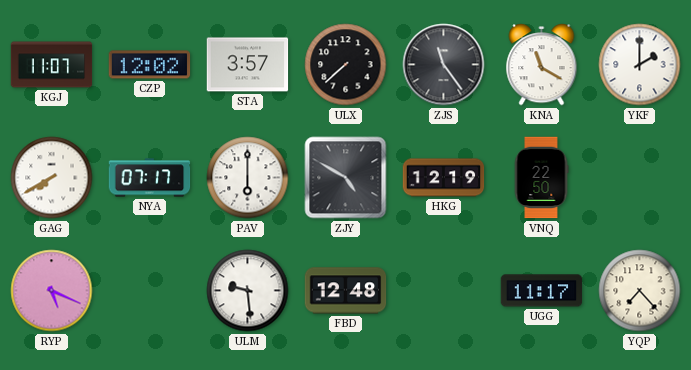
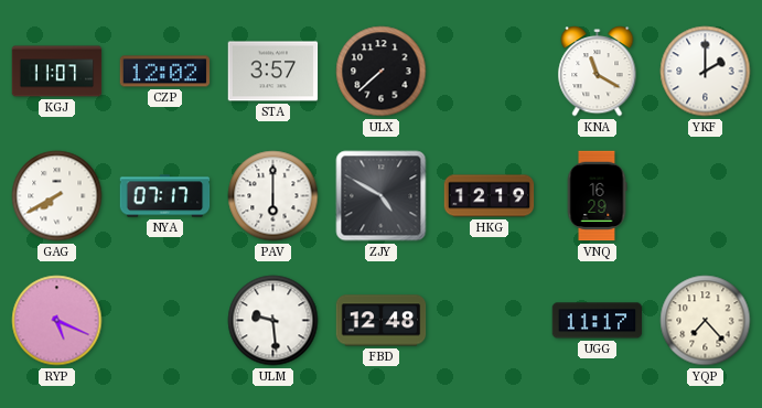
ZJS: 11:24 -> none (444, 65)
VNQ: 22:50 -> 16:29 (597, 196)
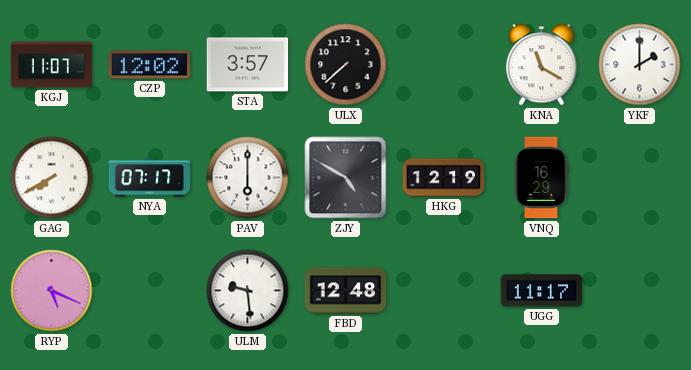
YQP: 7:23 -> none (706, 321)
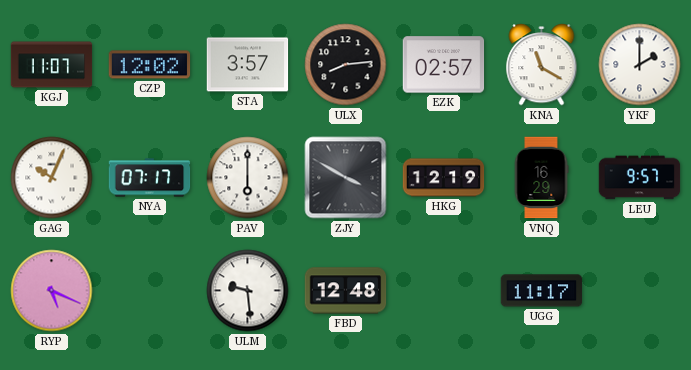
ULX: 7:38 -> 8:14 (346, 65)
EZK: none -> 02:57 (444, 65)
GAG: 7:40 -> 10:04 (52, 178)
ZJY: 4:50 -> 3:50 (346, 178)
LEU: none -> 9:57 (640, 178)
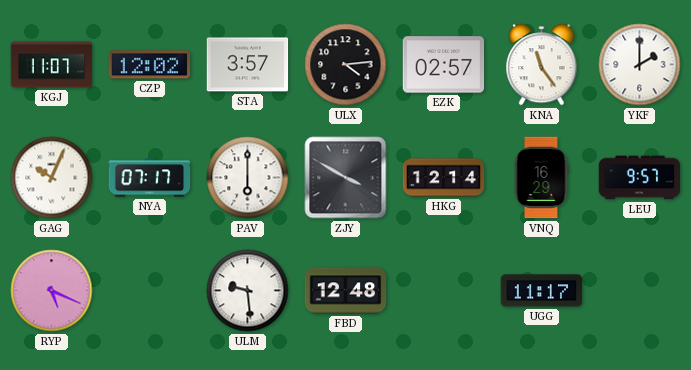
ULX: 8:14 -> 4:14 (346, 65)
KNA: 11:20 -> 11:24 (542, 65)
HKG: 12:19 -> 12:14 (444, 178)
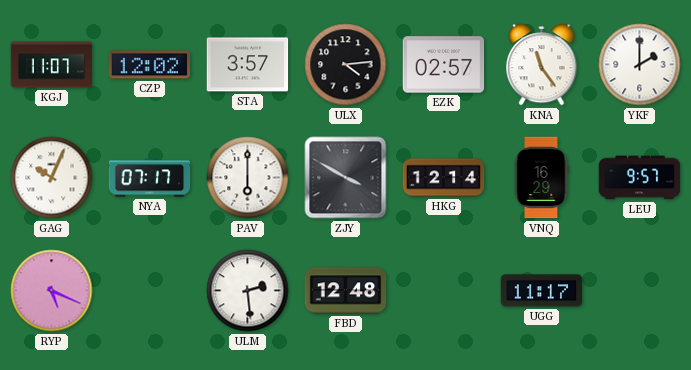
ULM: 9:29 -> 2:29 (248, 291)
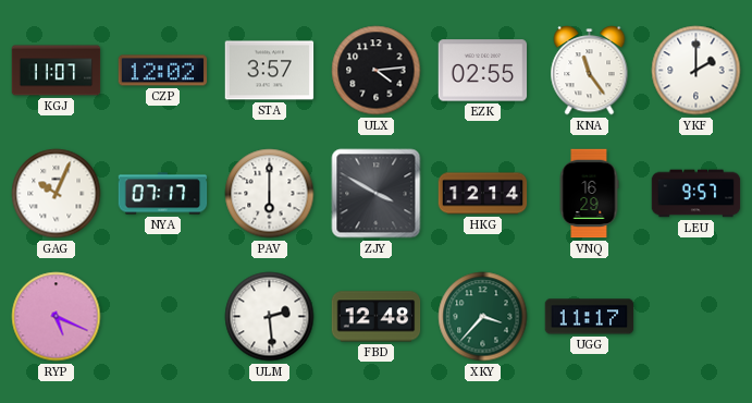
EZK: 02:57 -> 02:55 (483, 71)
XKY: none -> 3:37 (483, 317)
